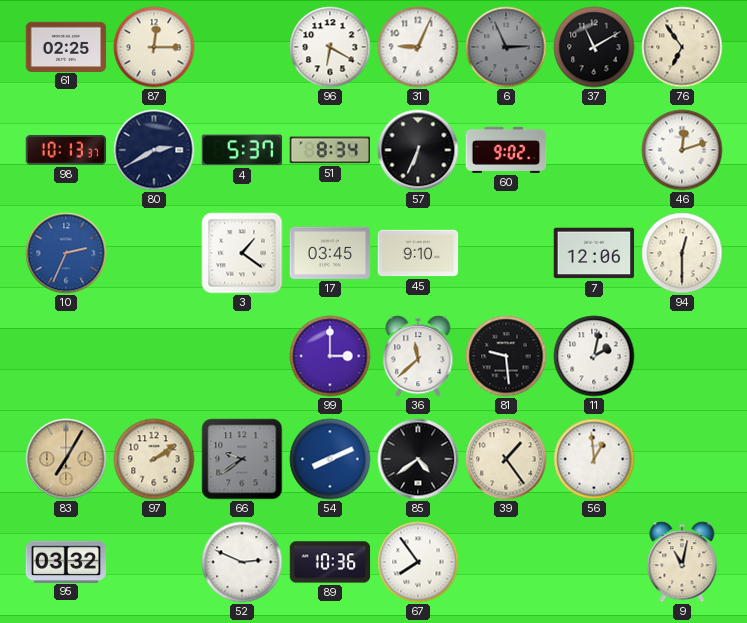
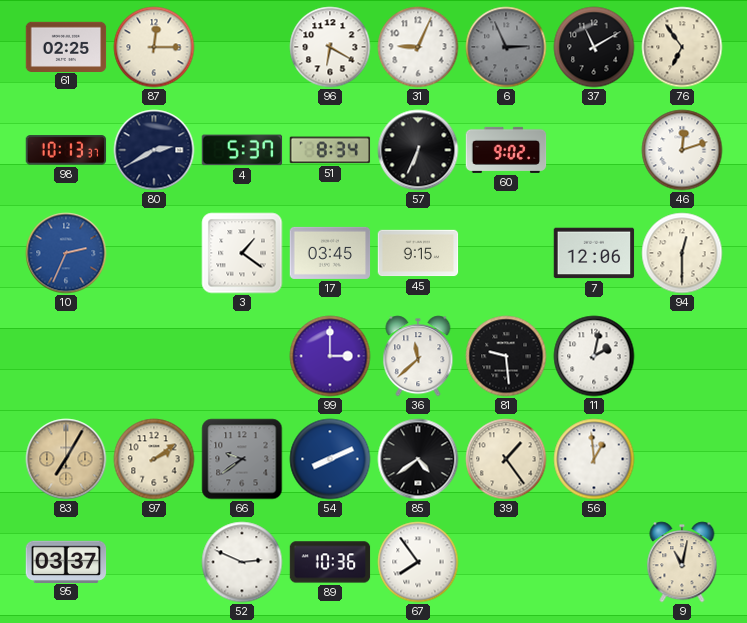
45: 9:10 -> 9:15 (418, 253)
95: 03:32 -> 03:37 (66, 561)
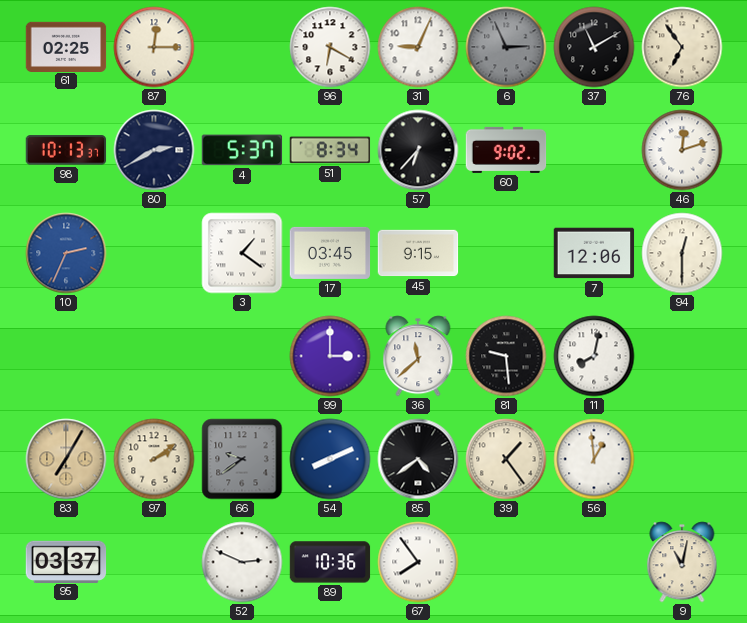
57: 6:34 -> 6:37 (418, 150)
11: 2:02 -> 8:02 (594, 356)
